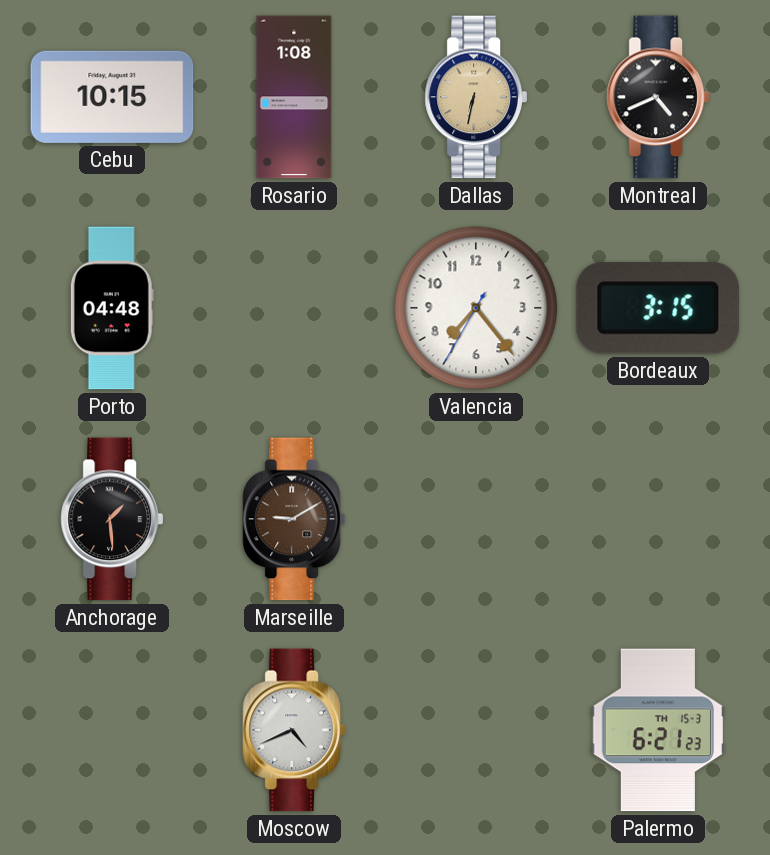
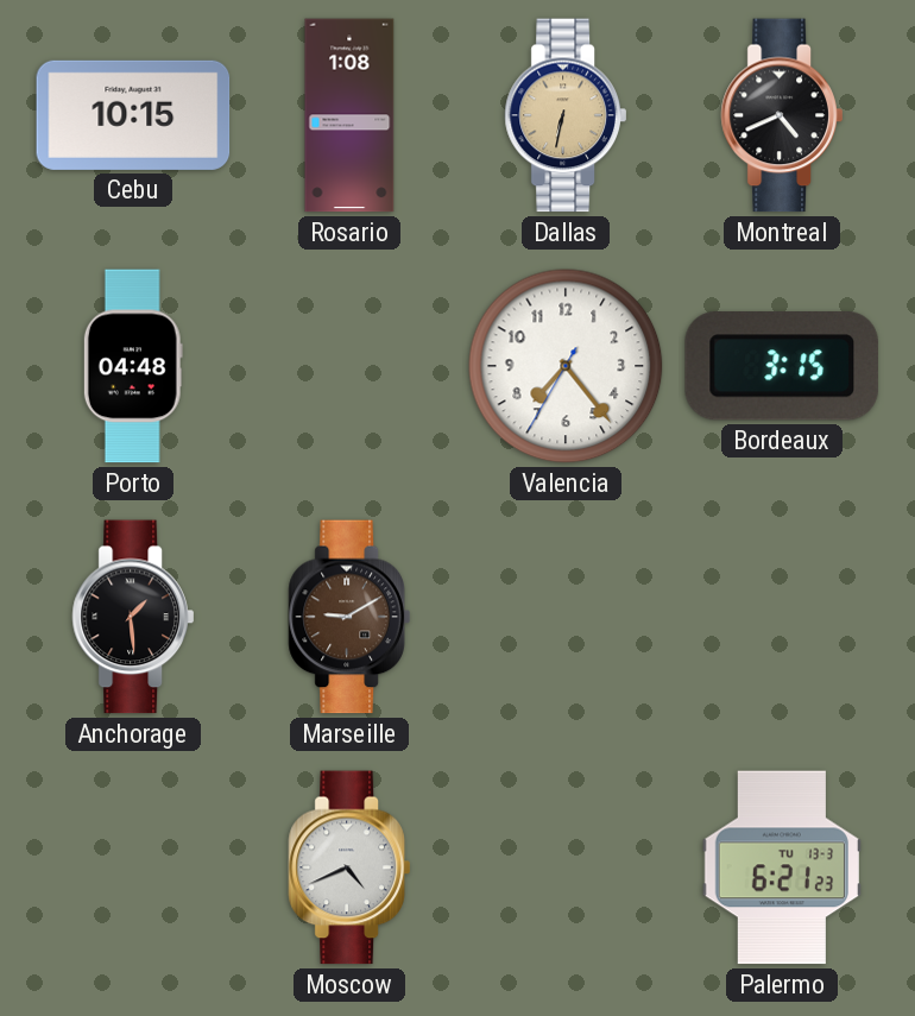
Palermo date: TH 15-3 -> TU 13-3 (781, 867)
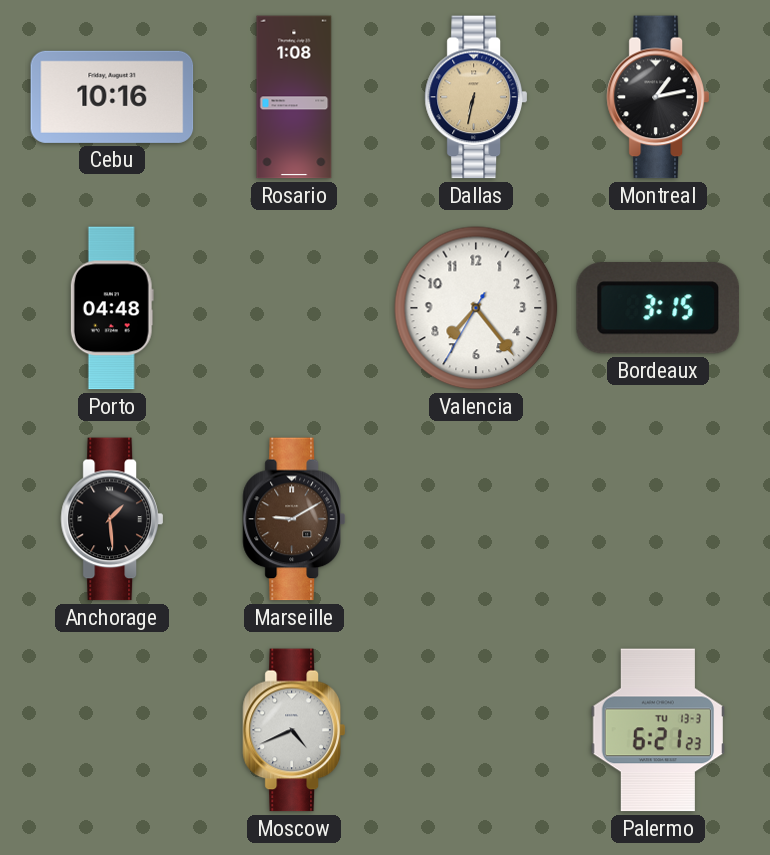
Cebu: 10:15 -> 10:16 (112, 97)
Montreal: 4:41 -> 1:13 (658, 97)
